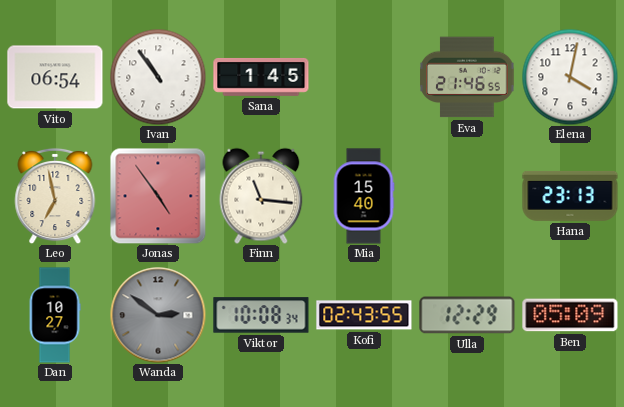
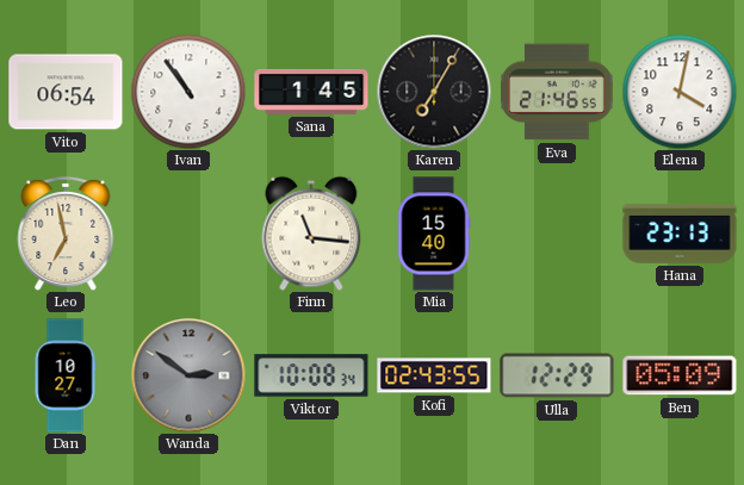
Karen: none -> 7:05 (434, 92)
Jonas: 4:54 -> none (158, 196)
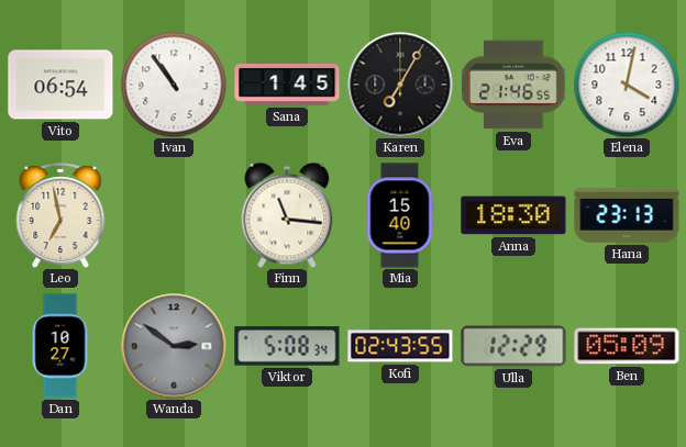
Anna: none -> 18:30 (513, 215)
Viktor: 10:08 -> 5:08 (287, 346)
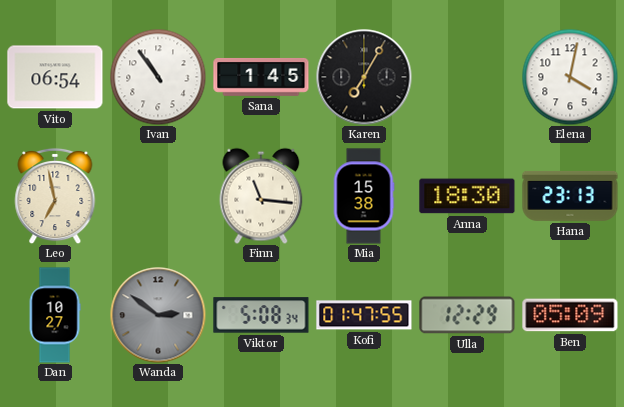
Eva: 21:46 -> none (513, 85)
Mia: 15:40 -> 15:38 (364, 196)
Kofi: 02:43 -> 01:47 (364, 315)
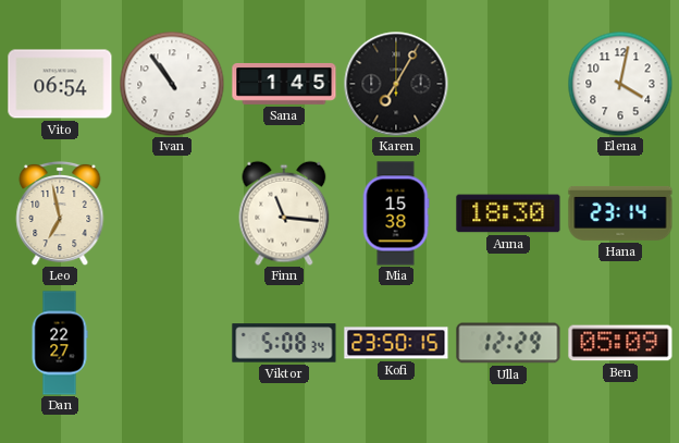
Hana: 23:13 -> 23:14 (620, 213)
Dan: 10:27 -> 22:27 (60, 343)
Wanda: 2:51 -> none (158, 315)
Kofi: 01:47 -> 23:50 (396, 343)
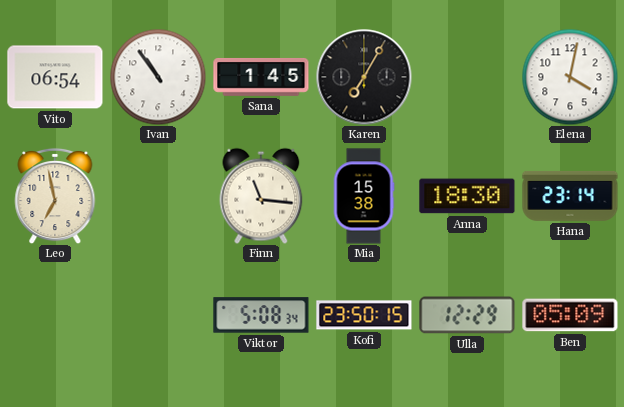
Dan: 22:27 -> none (60, 343)
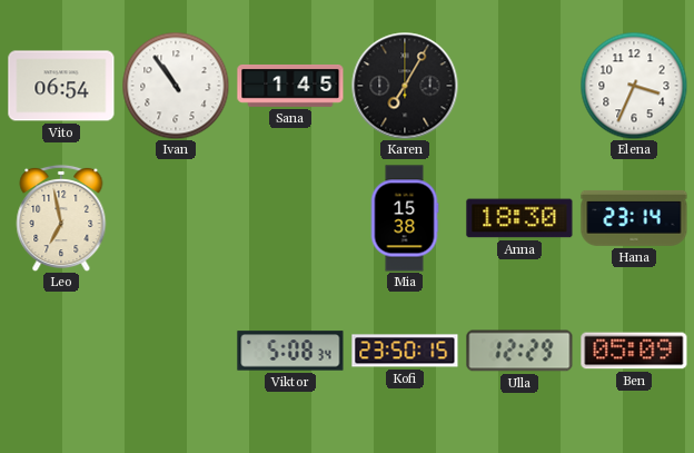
Elena: 4:02 -> 3:34 (634, 86)
Finn: 11:16 -> none (261, 196)
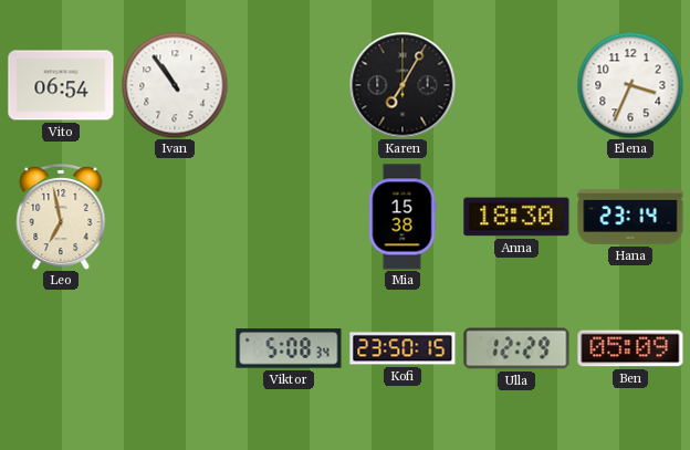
Sana: 1:45 -> none (290, 86)
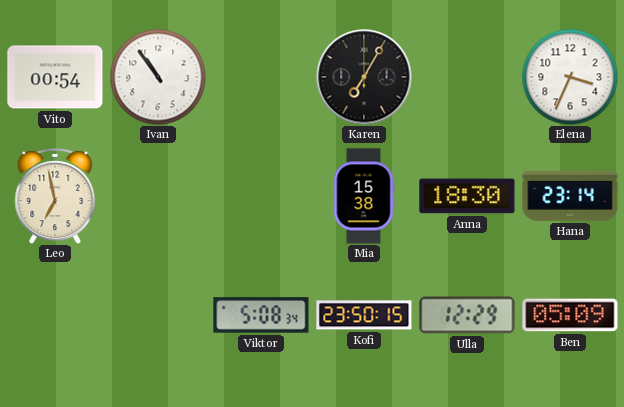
Vito: 06:54 -> 00:54 (55, 77)
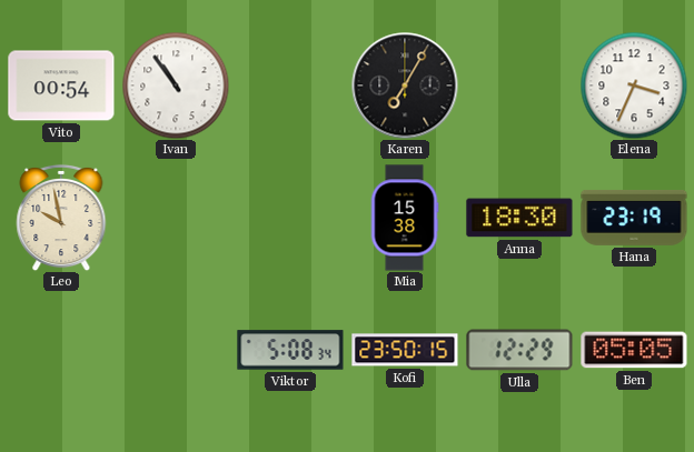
Leo: 6:58 -> 9:58 (61, 218)
Hana: 23:14 -> 23:19 (634, 218)
Ben: 05:09 -> 05:05 (634, 350)
